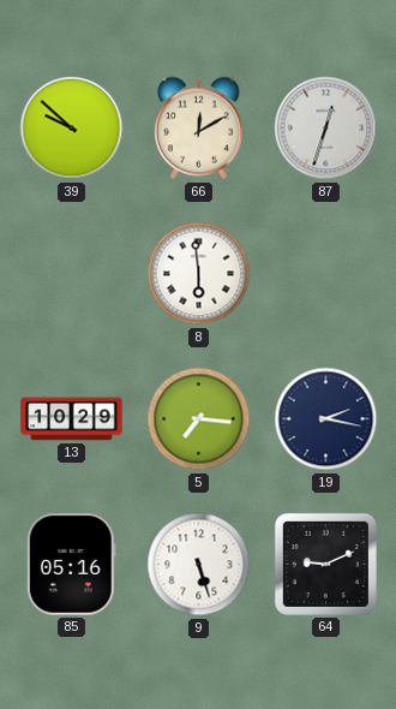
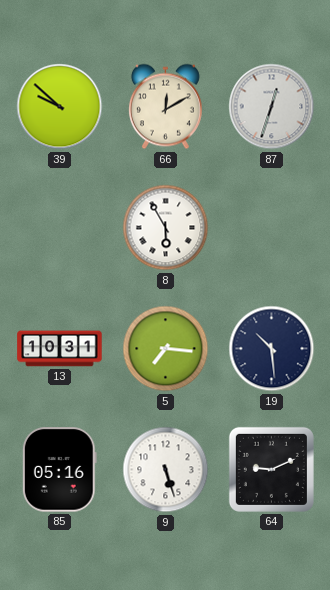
8: 5:59 -> 5:55 (166, 228)
13: 10:29 -> 10:31 (60, 349)
19: 2:17 -> 10:29 (272, 349)
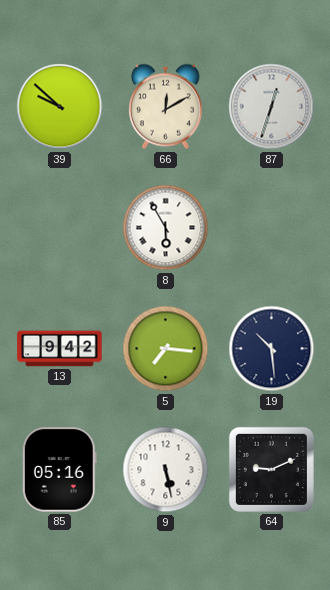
13: 10:31 -> 9:42 (60, 349)
9: 5:27 -> 5:28 (166, 470)
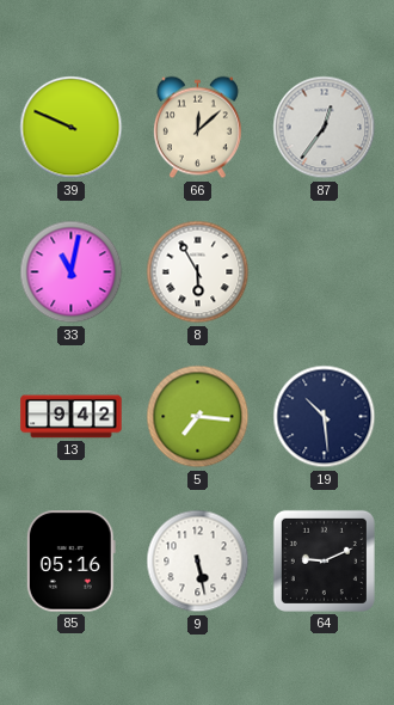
39: 9:52 -> 9:49 (72, 128)
66: 12:10 -> 12:08 (197, 128)
87: 12:33 -> 12:36 (325, 128)
33: none -> 11:02 (72, 272)
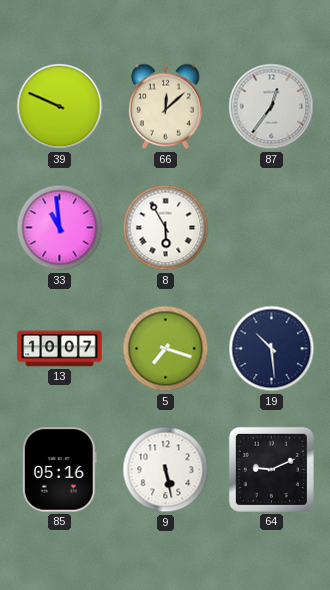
33: 11:02 -> 10:59 (60, 228)
13: 9:42 -> 10:07 (60, 349)
5: 7:16 -> 7:18 (166, 349)
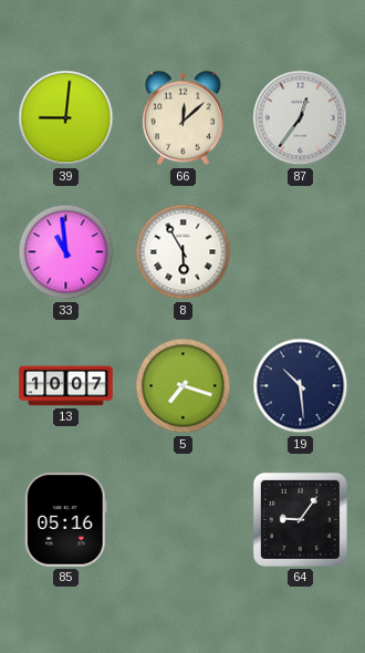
39: 9:49 -> 9:01 (66, 118)
9: 5:28 -> none (166, 470)
64: 9:11 -> 9:06 (300, 519)
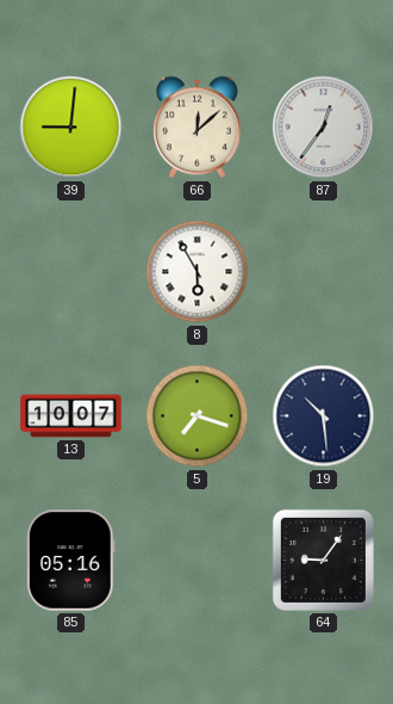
33: 10:59 -> none (66, 252)
